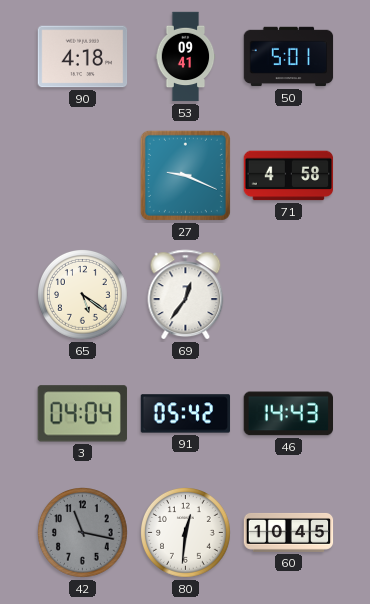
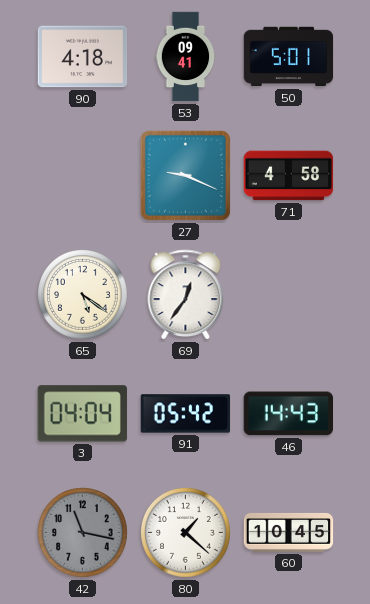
80: 12:31 -> 1:22 (186, 533)
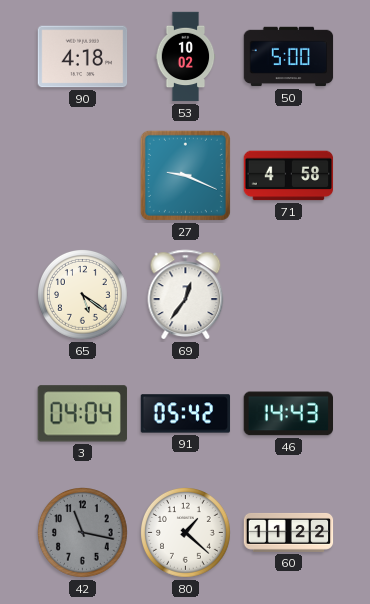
53: 09:41 -> 10:02 (186, 57)
50: 5:01 -> 5:00 (289, 57)
60: 10:45 -> 11:22 (289, 532)
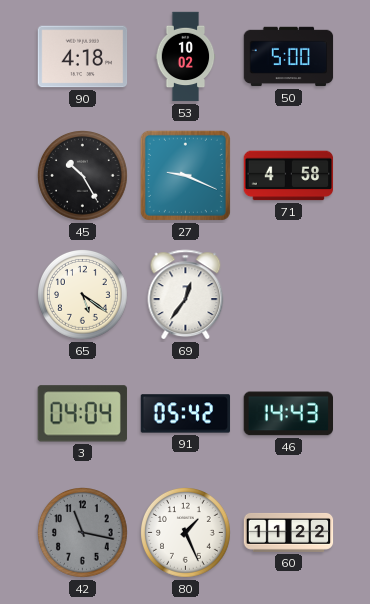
45: none -> 10:25 (83, 176)
80: 1:22 -> 1:26 (186, 533)
